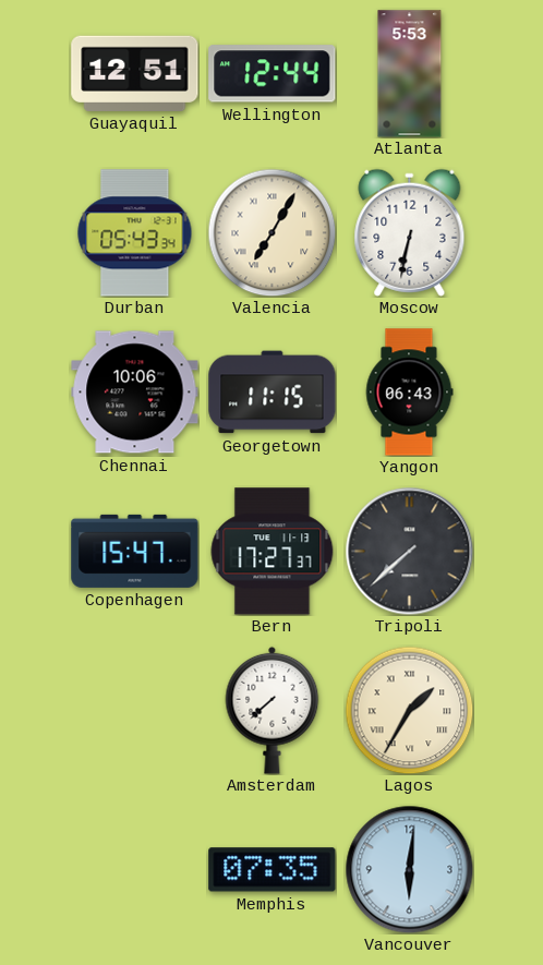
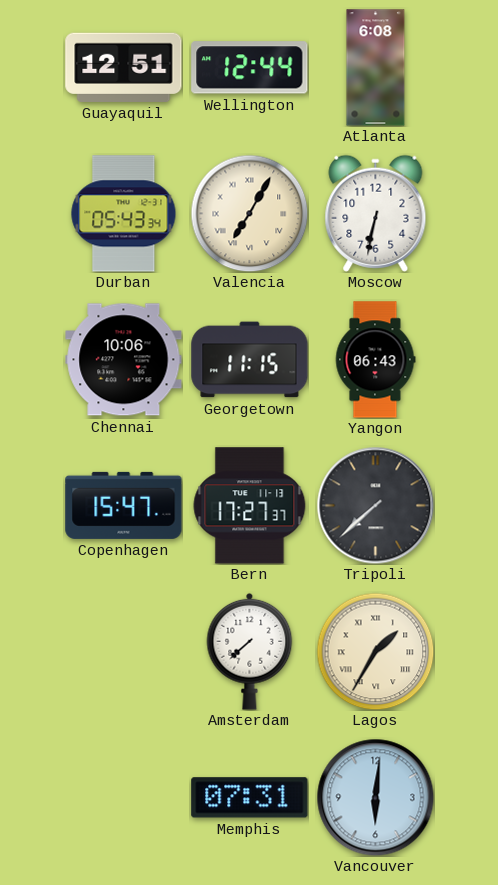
Atlanta: 5:53 -> 6:08 (376, 68)
Memphis: 07:35 -> 07:31 (250, 798)
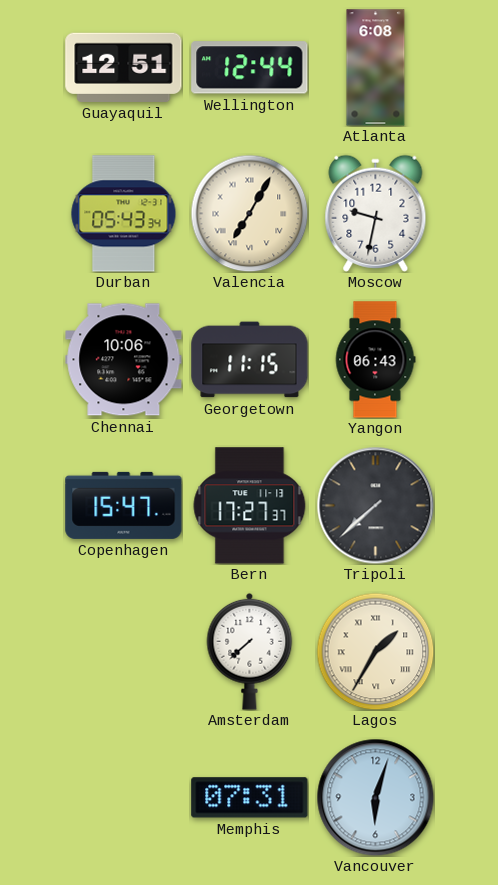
Moscow: 6:32 -> 9:32 (376, 213)
Vancouver: 6:01 -> 6:03 (375, 797)
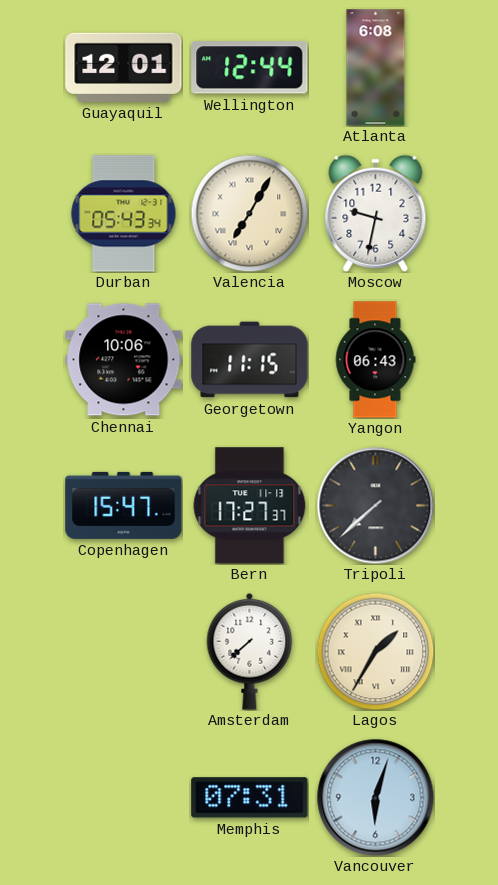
Guayaquil: 12:51 -> 12:01 (124, 67)
